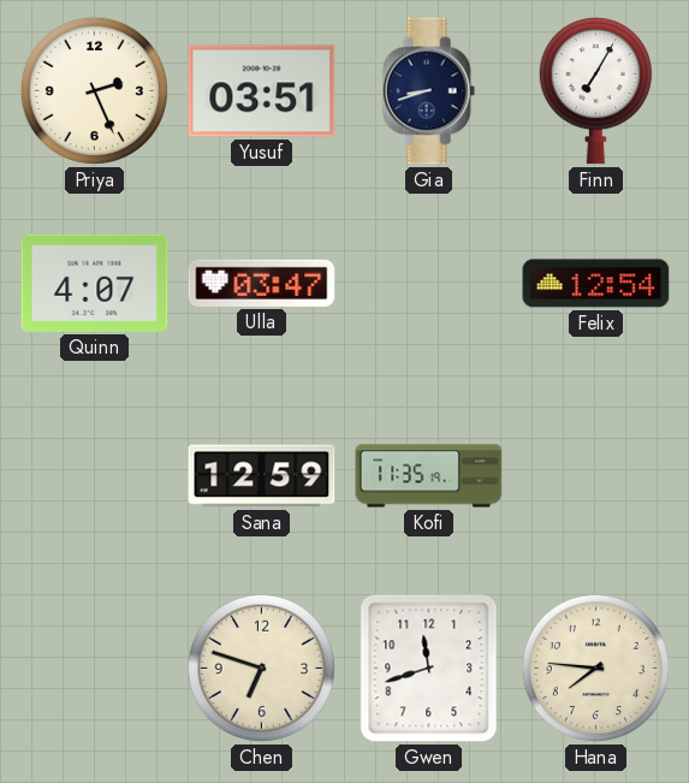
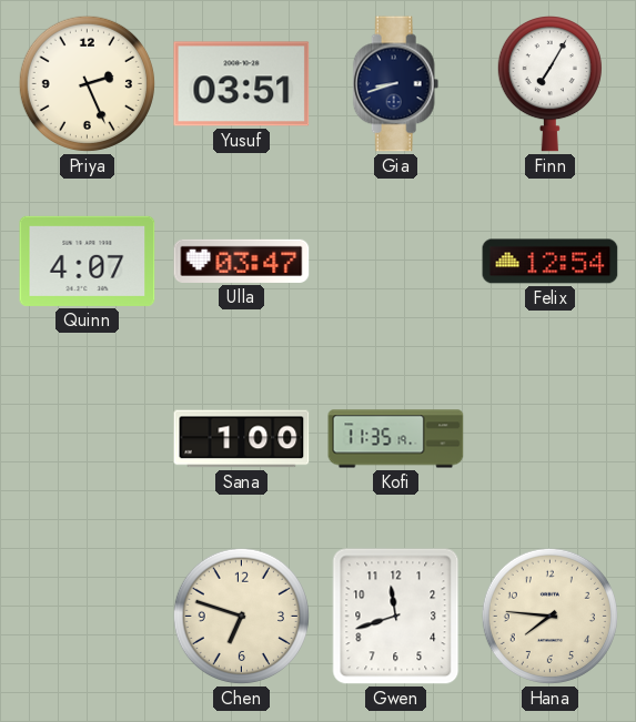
Sana: 12:59 -> 1:00 (242, 439)
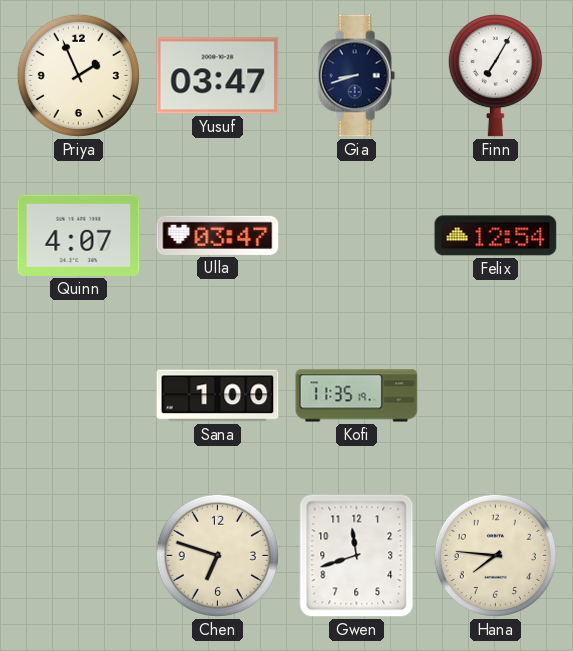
Priya: 2:26 -> 1:56 (78, 75)
Yusuf: 03:51 -> 03:47 (218, 76)
